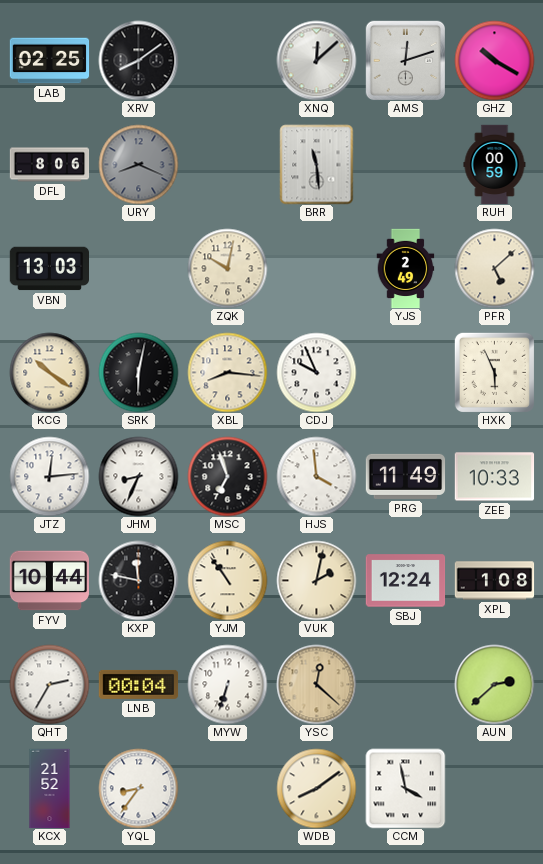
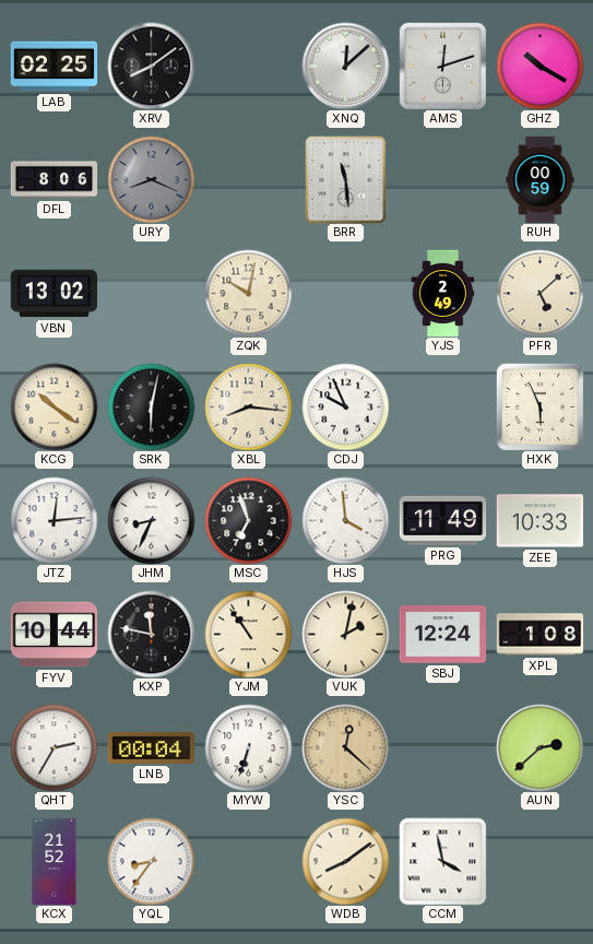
VBN: 13:03 -> 13:02 (54, 294)
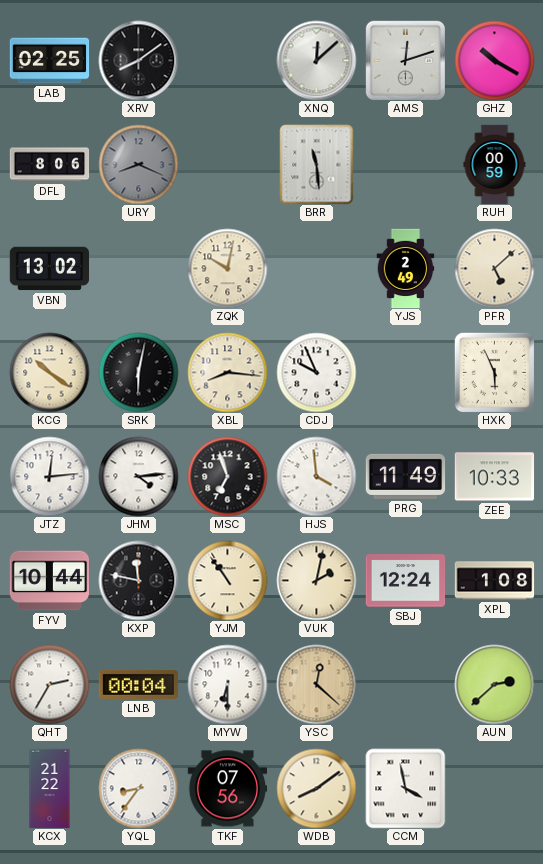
JHM: 8:34 -> 4:14 (138, 476)
MYW: 6:33 -> 6:30 (227, 684)
KCX: 21:52 -> 21:22 (50, 788)
TKF: none -> 07:56 (227, 789)
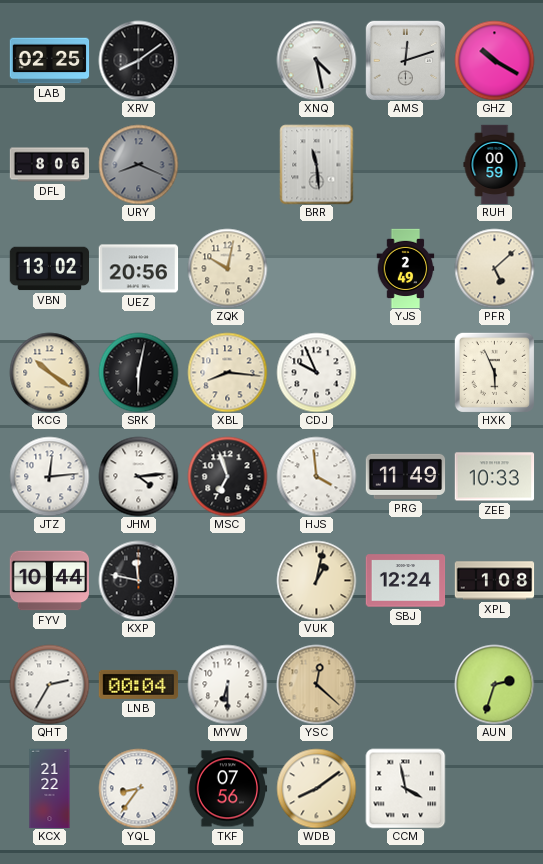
XNQ: 12:08 -> 4:28 (316, 60)
UEZ: none -> 20:56 (138, 269)
YJM: 10:54 -> none (227, 580)
VUK: 2:02 -> 1:02 (316, 580)
AUN: 2:38 -> 2:33 (494, 684)
